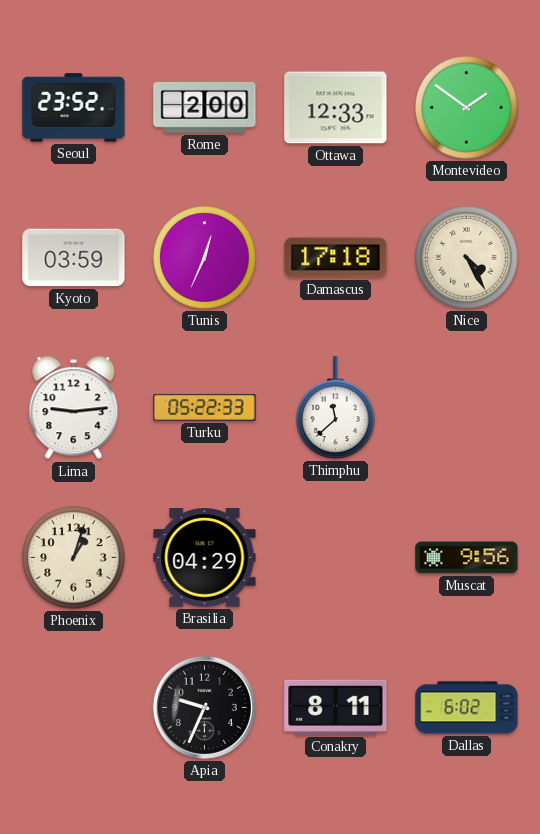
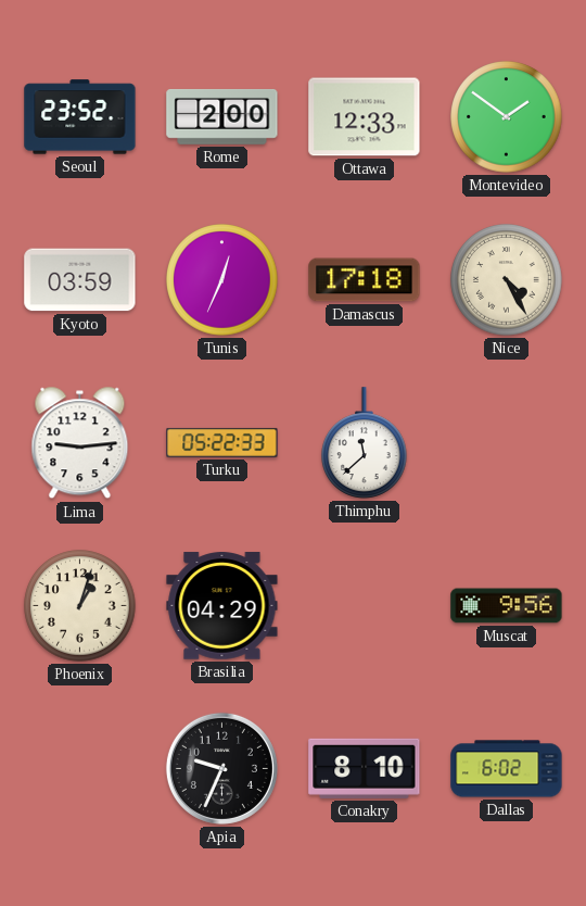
Conakry: 8:11 -> 8:10 (365, 768)
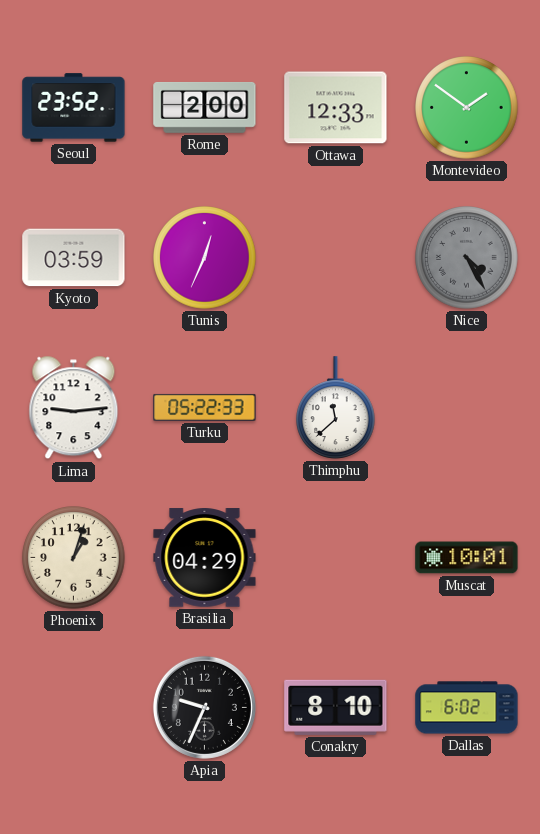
Damascus: 17:18 -> none (365, 280)
Nice dial: cream -> grey (467, 258)
Muscat: 9:56 -> 10:01 (467, 558)
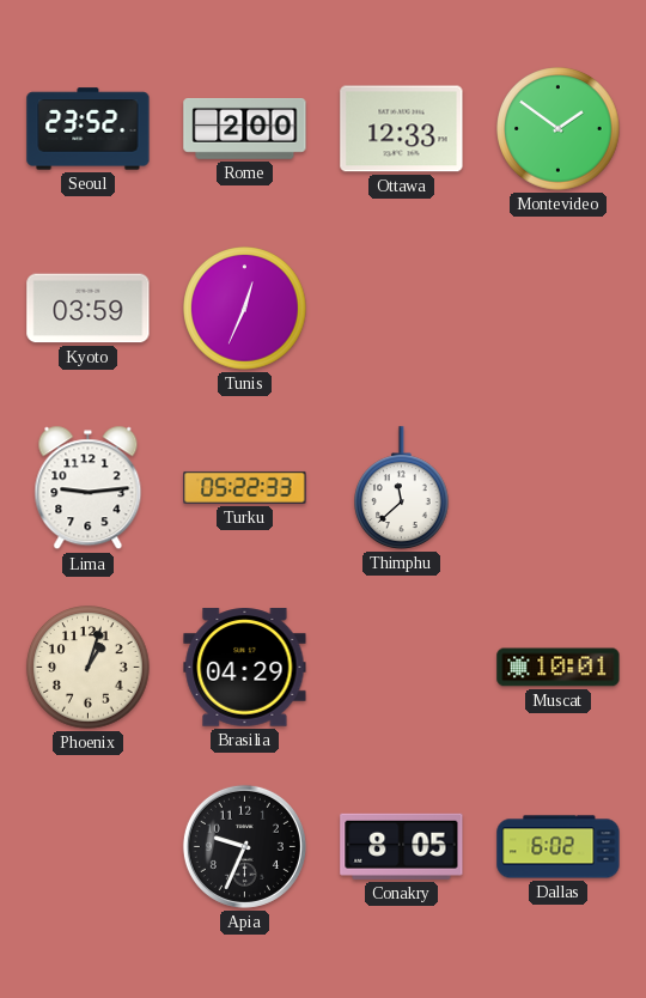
Nice: 4:25 -> none (467, 258)
Conakry: 8:10 -> 8:05 (402, 846)
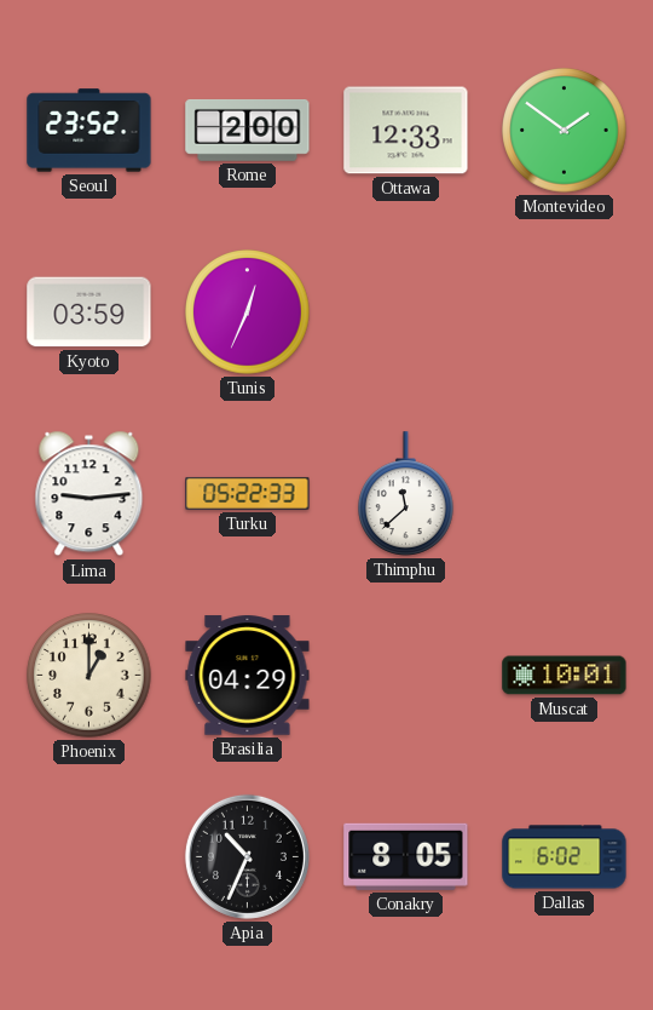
Phoenix: 1:03 -> 1:00 (89, 676)
Apia: 9:34 -> 10:34 (247, 856)
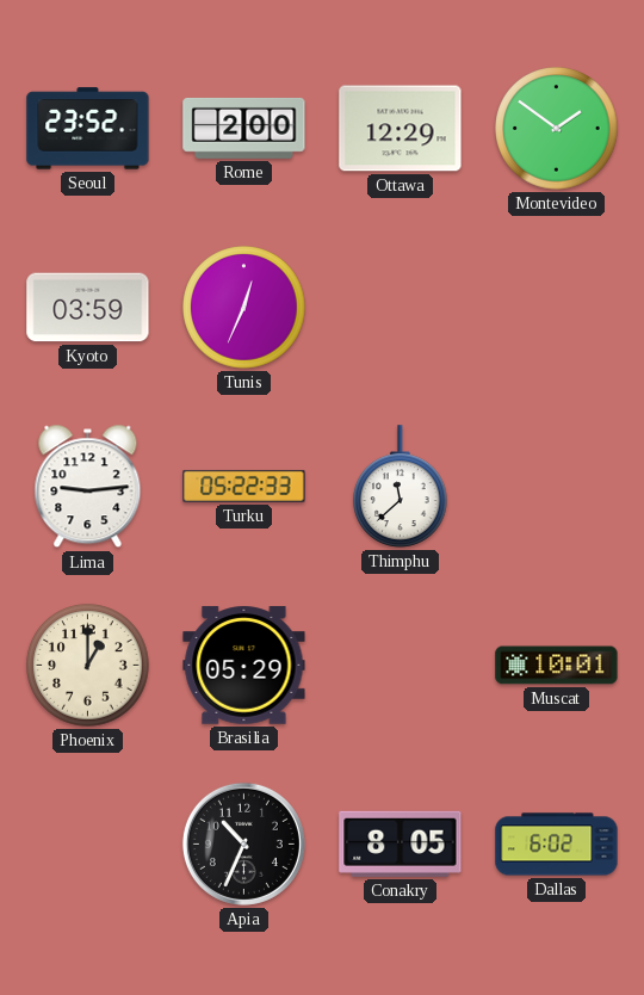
Ottawa: 12:33 -> 12:29 (401, 129)
Brasilia: 04:29 -> 05:29 (244, 666)
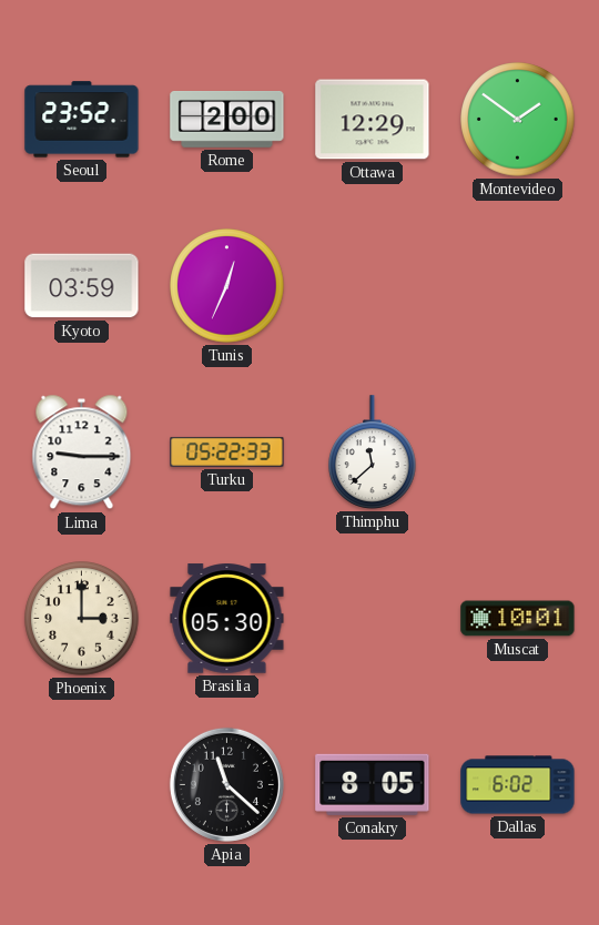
Lima: 9:14 -> 9:15 (82, 453)
Phoenix: 1:00 -> 3:00 (82, 619)
Brasilia: 05:29 -> 05:30 (227, 619)
Apia: 10:34 -> 11:22 (226, 784)
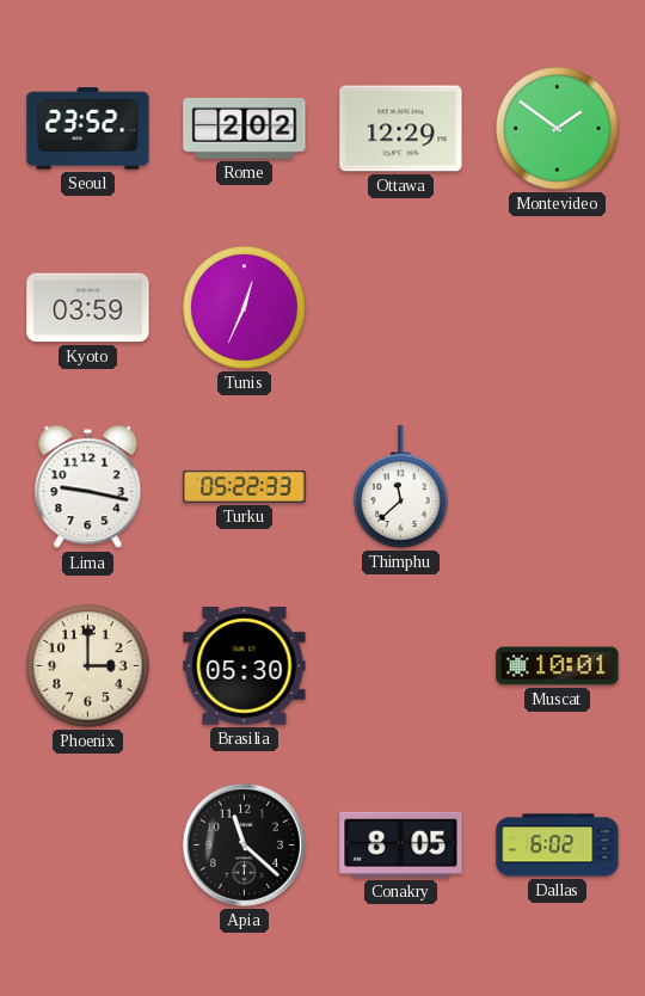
Rome: 2:00 -> 2:02 (245, 128)
Lima: 9:15 -> 9:17 (88, 487)
